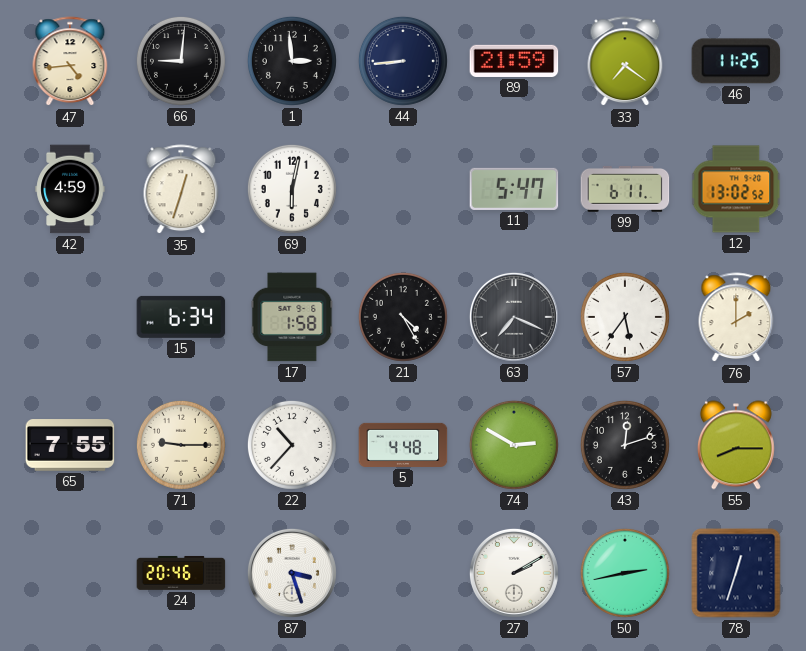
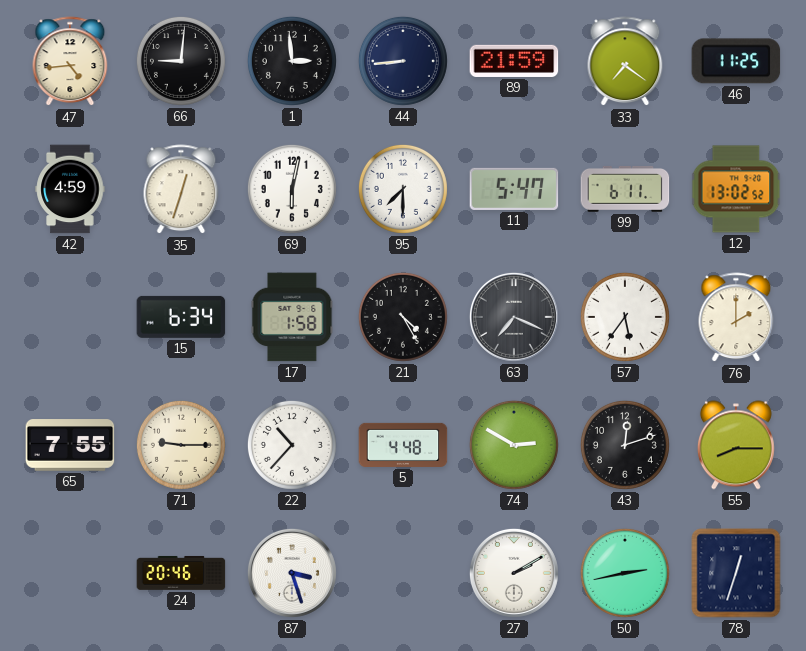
95: none -> 7:30 (403, 189)
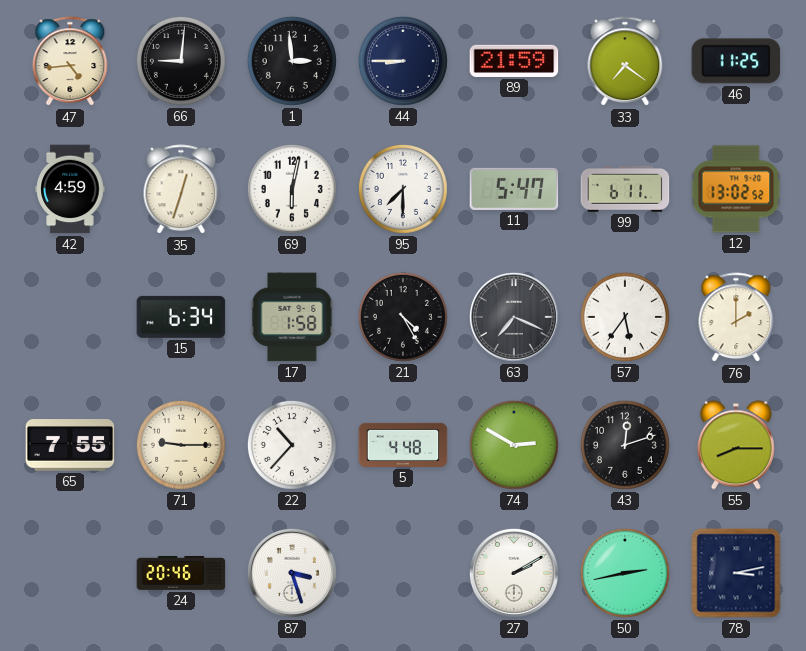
44: 8:44 -> 8:45 (403, 61)
78: 12:33 -> 3:13 (736, 573)
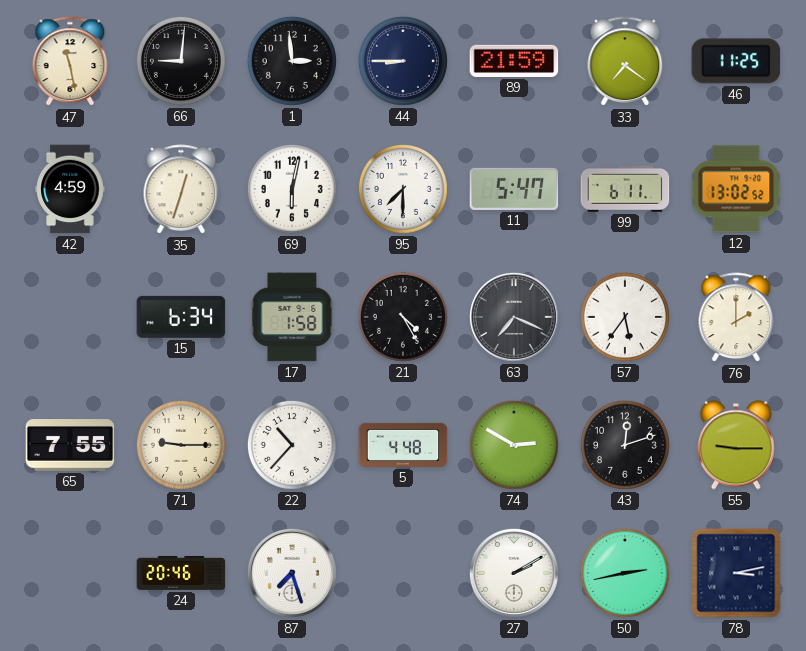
47: 4:44 -> 11:28 (70, 62)
55: 8:15 -> 9:15 (736, 445)
87: 3:27 -> 7:27 (292, 573)
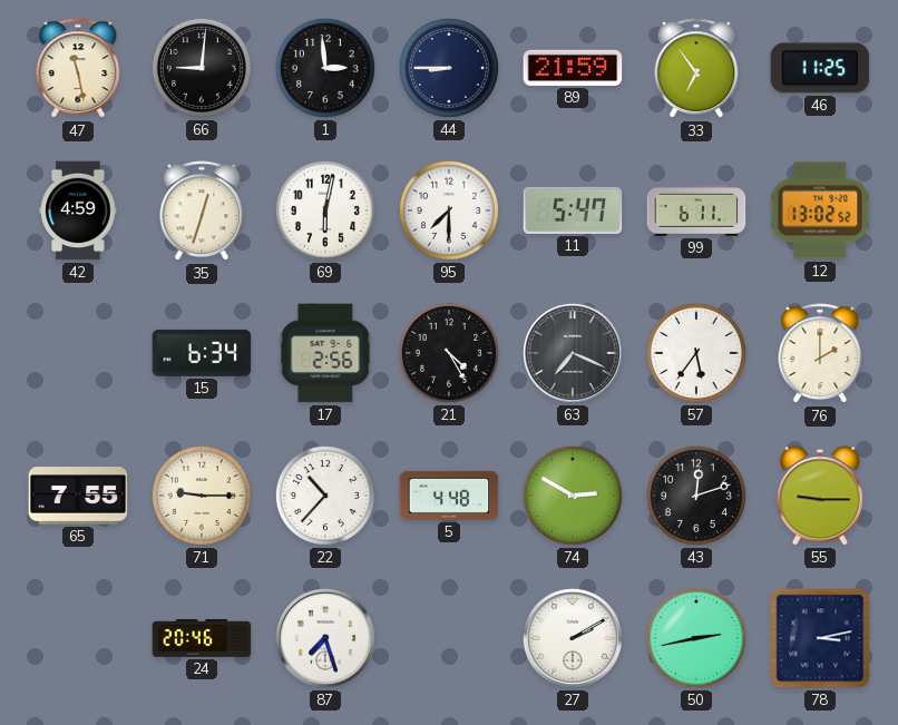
33: 7:21 -> 6:54 (696, 69)
17: 1:58 -> 2:56 (325, 353)
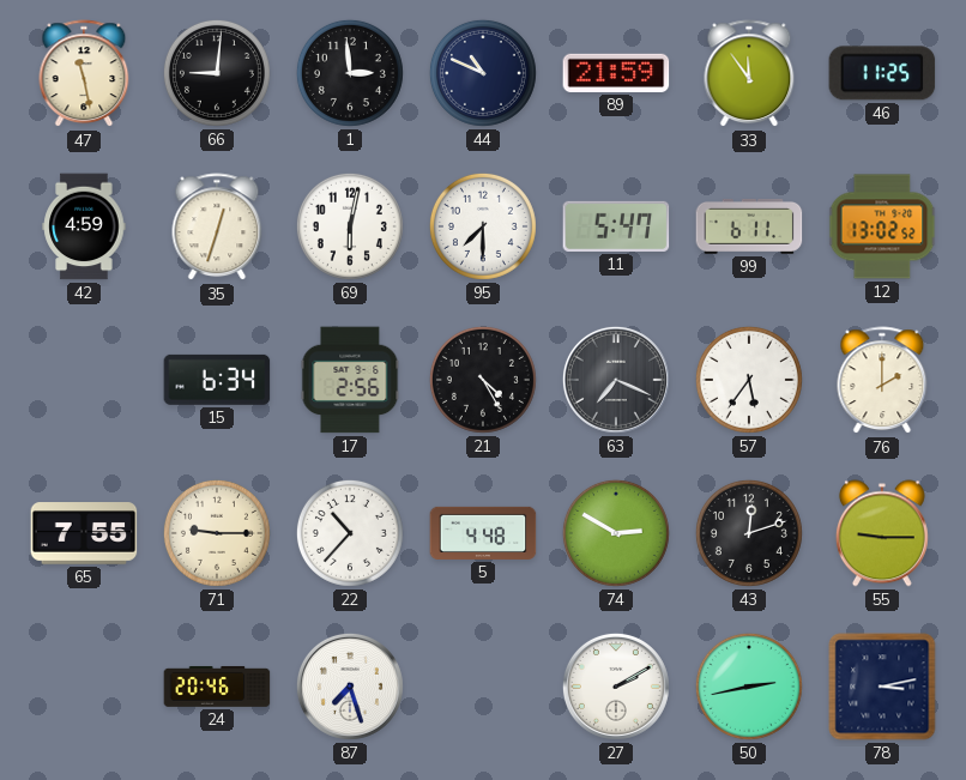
44: 8:45 -> 10:49 (483, 73)
33: 6:54 -> 11:54 (749, 74)
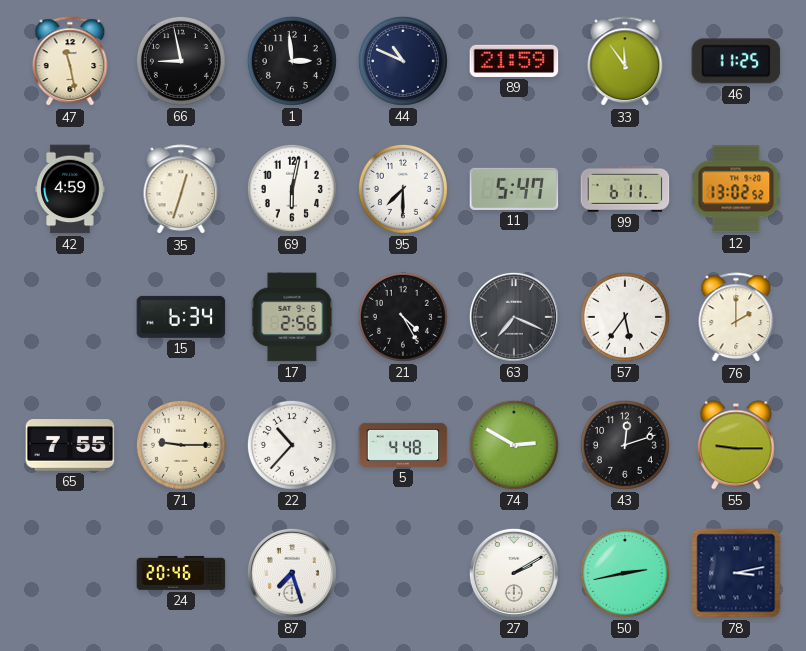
66: 9:01 -> 8:58 (181, 61)
